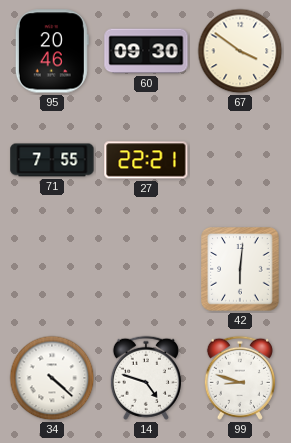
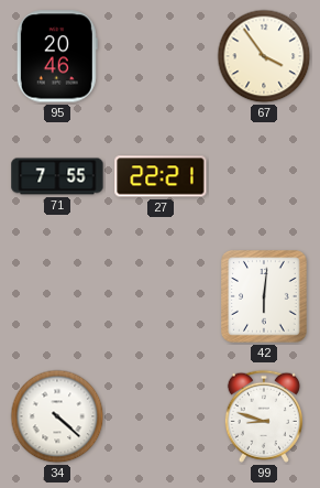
60: 09:30 -> none (146, 51)
67: 3:51 -> 3:54 (264, 56)
14: 4:48 -> none (146, 378)
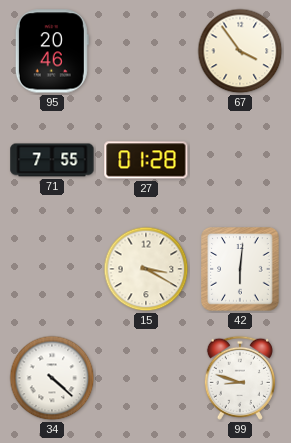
27: 22:21 -> 01:28 (146, 160)
15: none -> 3:20 (146, 269)
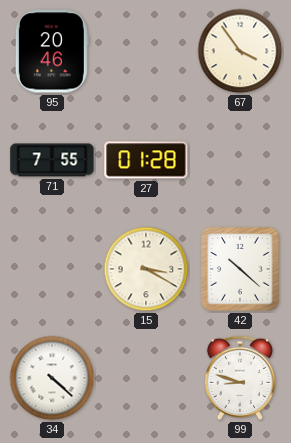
42: 6:01 -> 10:22 (240, 269)
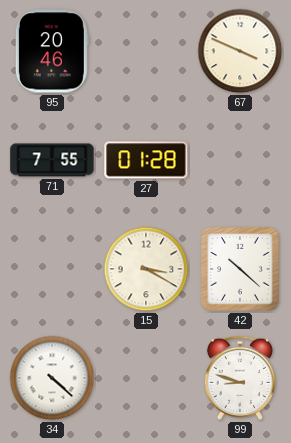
67: 3:54 -> 3:49 (240, 51)
